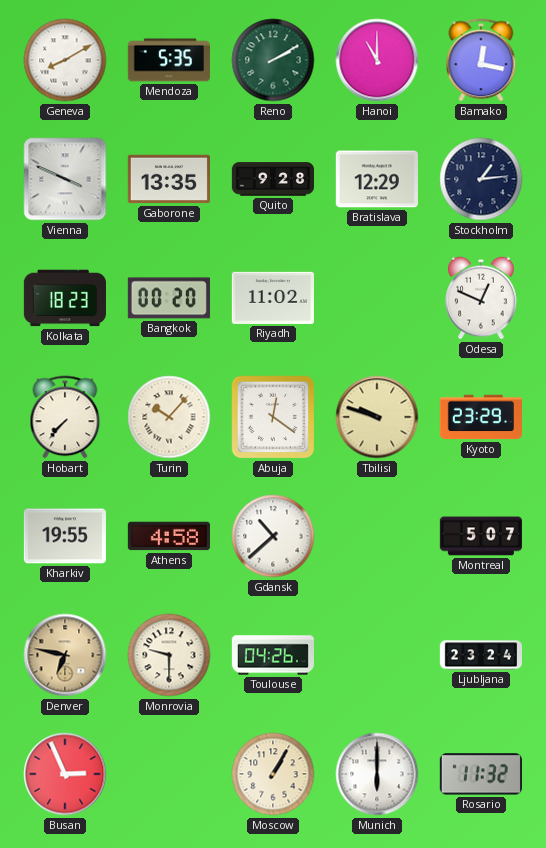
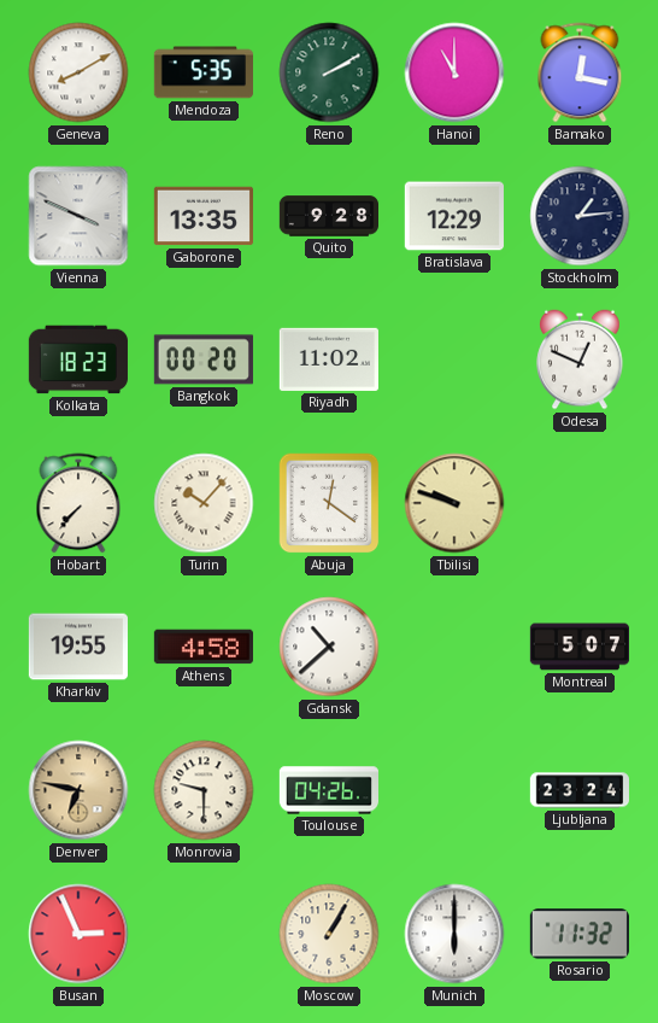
Kyoto: 23:29 -> none (480, 417)
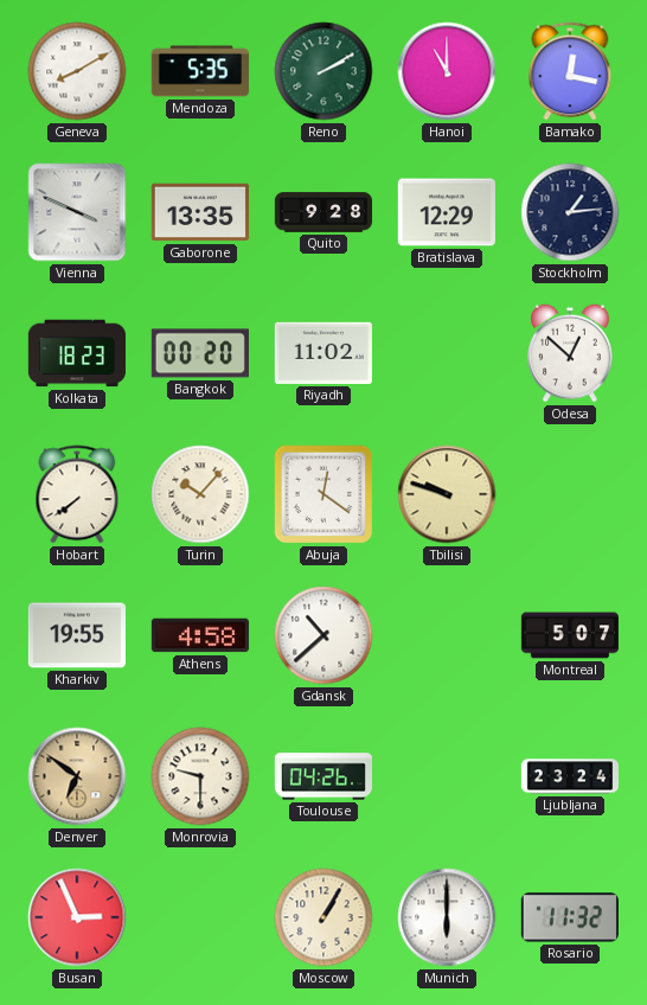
Odesa: 12:49 -> 12:52 (570, 353)
Hobart: 7:37 -> 7:39 (77, 494)
Denver: 6:47 -> 6:51 (77, 776)
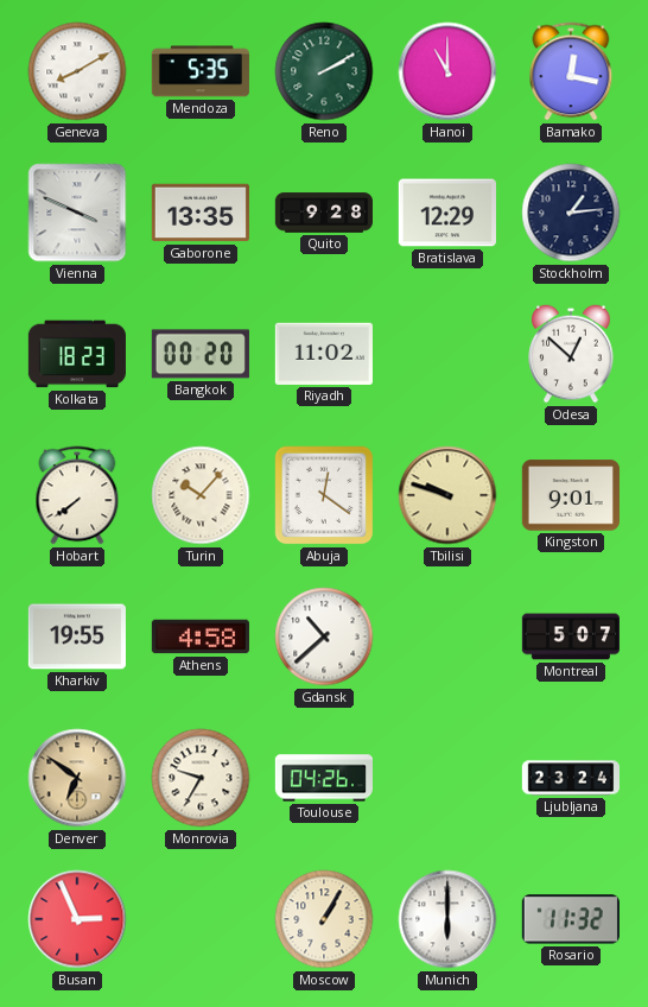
Kingston: none -> 9:01 (571, 495)
Monrovia: 9:30 -> 9:35 (201, 778)
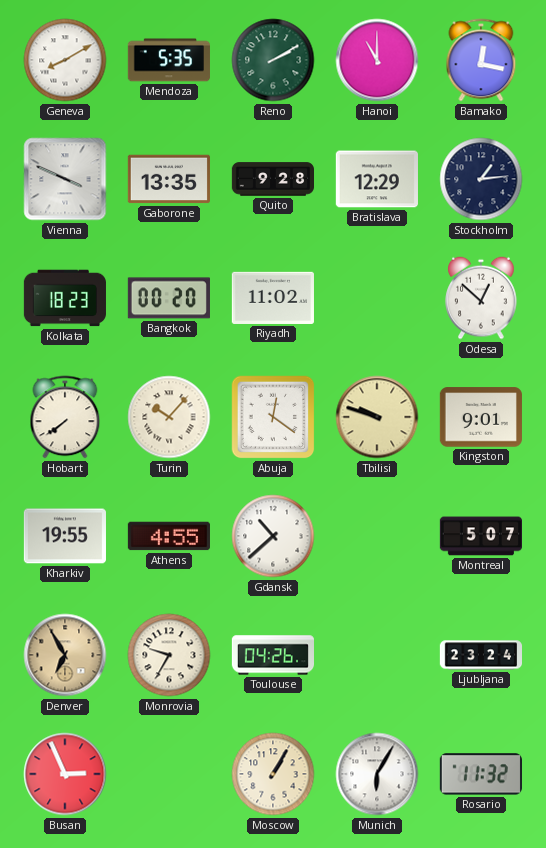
Athens: 4:58 -> 4:55 (169, 536)
Denver: 6:51 -> 6:55 (65, 655)
Munich: 6:00 -> 6:05 (377, 774)
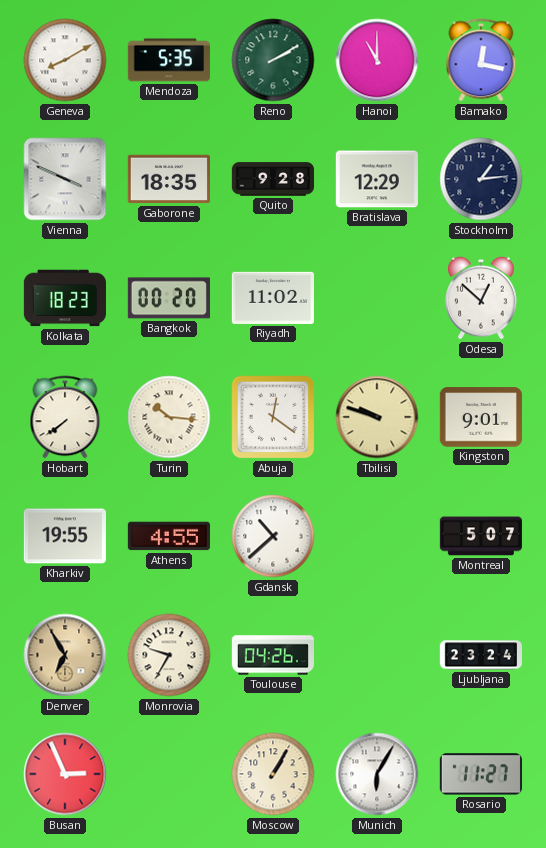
Gaborone: 13:35 -> 18:35 (169, 179)
Turin: 10:07 -> 10:16 (169, 417)
Rosario: 11:32 -> 11:27 (481, 774)
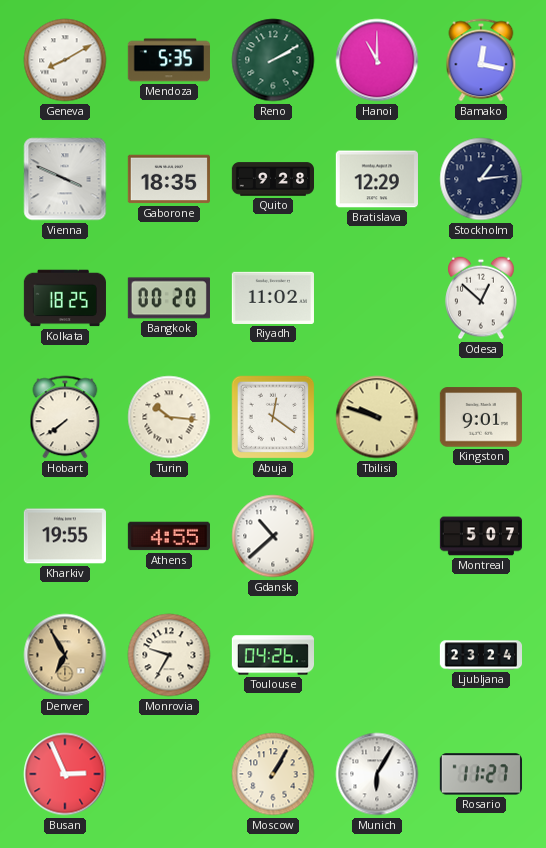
Kolkata: 18:23 -> 18:25 (65, 298)
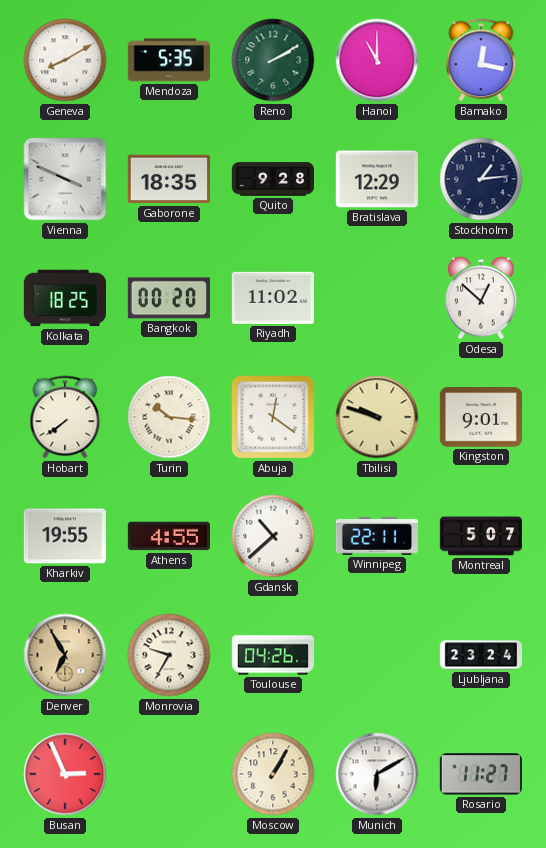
Winnipeg: none -> 22:11 (376, 536)
Munich: 6:05 -> 6:10 (377, 774)
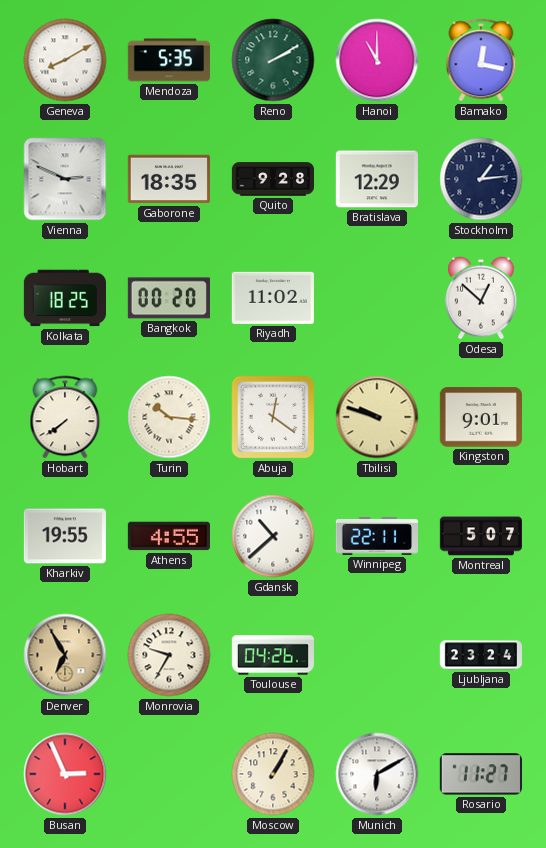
Vienna: 3:49 -> 2:49 (65, 179)
